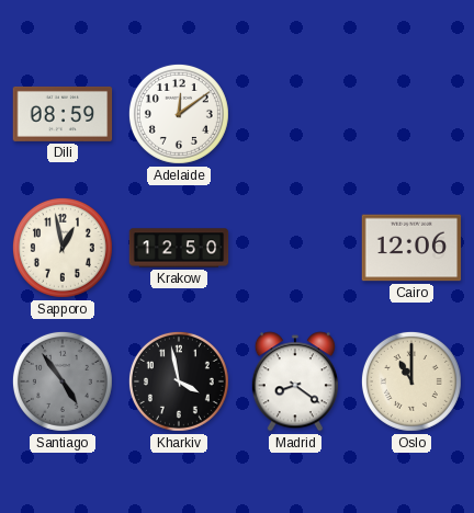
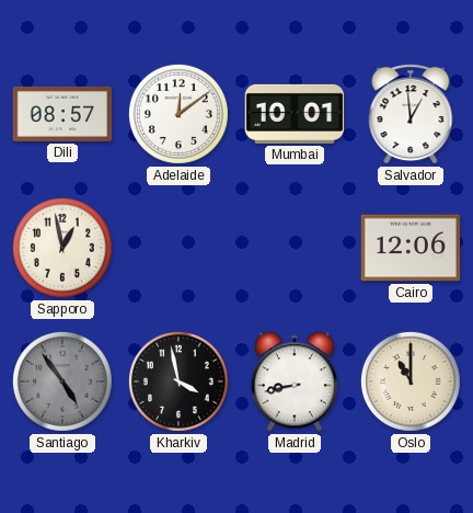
Dili: 08:59 -> 08:57 (62, 114)
Mumbai: none -> 10:01 (295, 114)
Salvador: none -> 12:59 (411, 114)
Krakow: 12:50 -> none (179, 248)
Madrid: 8:21 -> 8:43 (295, 381)
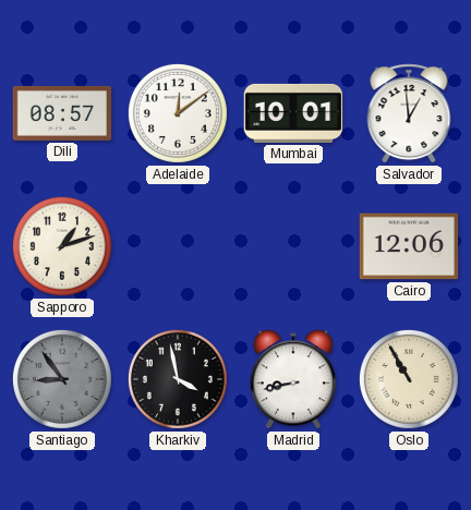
Sapporo: 12:58 -> 1:12 (62, 246)
Santiago: 4:54 -> 8:54 (62, 379)
Oslo: 11:00 -> 10:55 (409, 379)
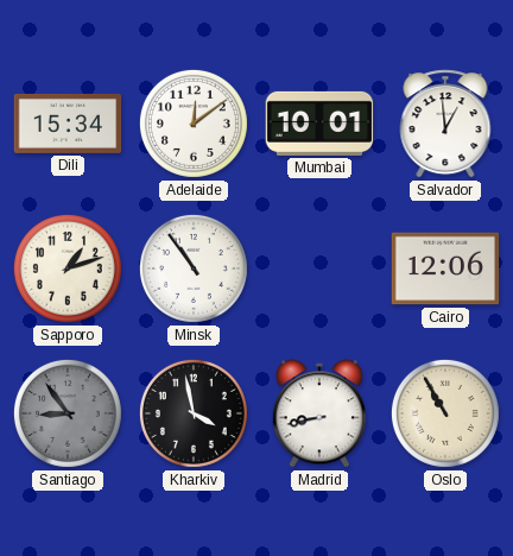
Dili: 08:57 -> 15:34 (68, 124)
Minsk: none -> 10:54 (194, 268)
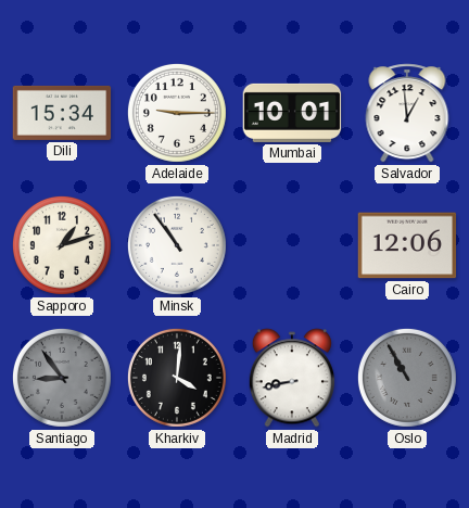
Adelaide: 12:09 -> 9:15 (177, 113)
Kharkiv: 3:58 -> 4:01 (177, 378)
Oslo dial: cream -> grey (407, 378)
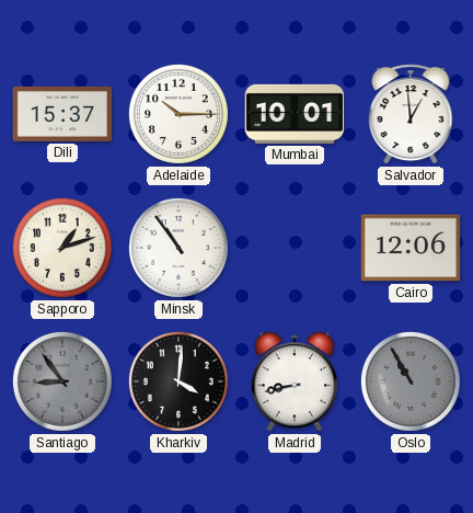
Dili: 15:34 -> 15:37 (62, 114)
Adelaide: 9:15 -> 10:15 (178, 114)
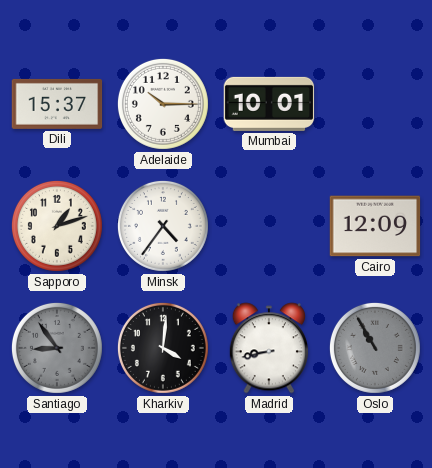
Salvador: 12:59 -> none (411, 114)
Minsk: 10:54 -> 4:36 (163, 226)
Cairo: 12:06 -> 12:09 (375, 226)
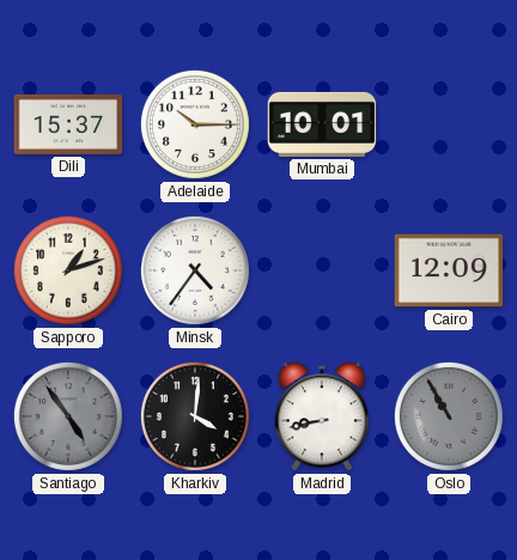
Santiago: 8:54 -> 4:54 (68, 416)
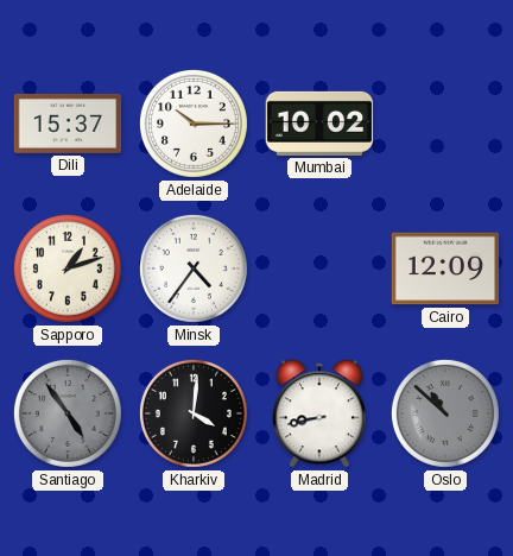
Mumbai: 10:01 -> 10:02 (319, 124)
Oslo: 10:55 -> 10:52 (445, 413)
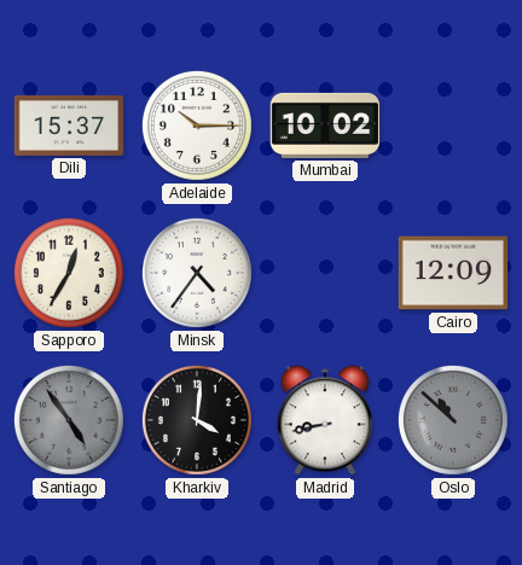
Sapporo: 1:12 -> 12:35 (69, 273)
